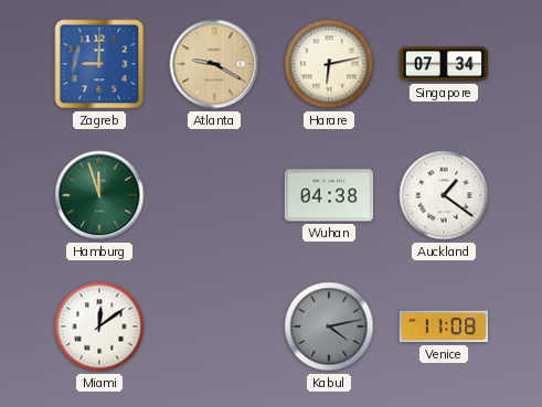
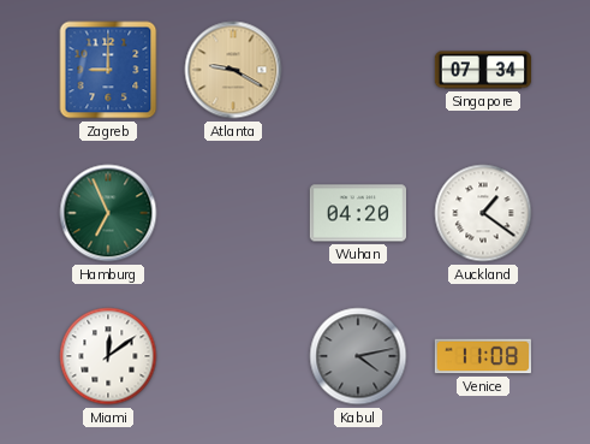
Harare: 6:13 -> none (329, 64)
Hamburg: 11:57 -> 6:56 (108, 213)
Wuhan: 04:38 -> 04:20 (357, 213)
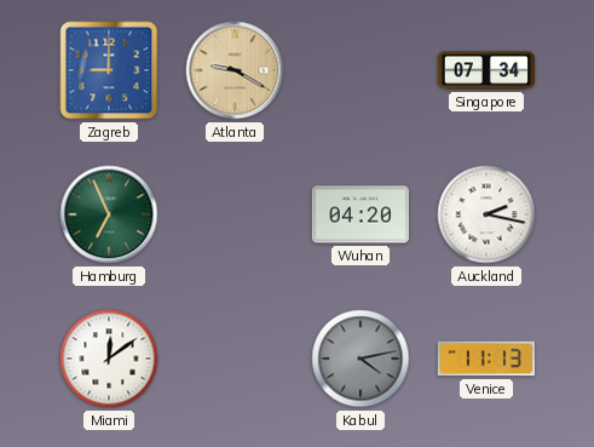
Auckland: 1:21 -> 2:17 (486, 214)
Venice: 11:08 -> 11:13 (485, 359)
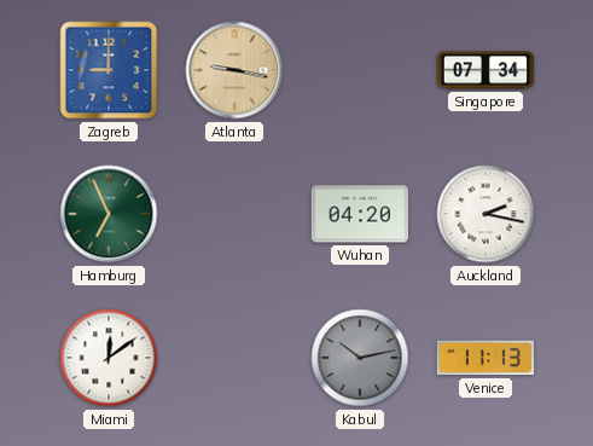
Atlanta: 9:20 -> 9:17 (234, 70)
Kabul: 4:13 -> 10:13 (360, 358)
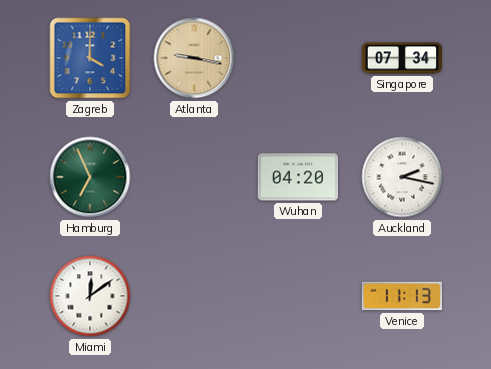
Zagreb: 9:00 -> 4:00 (90, 58)
Kabul: 10:13 -> none (360, 358)
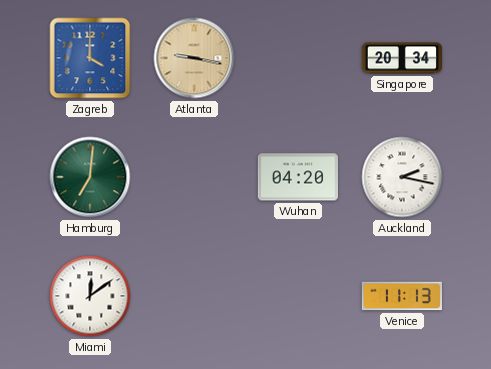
Singapore: 07:34 -> 20:34 (402, 58)
Hamburg: 6:56 -> 7:01 (90, 177)
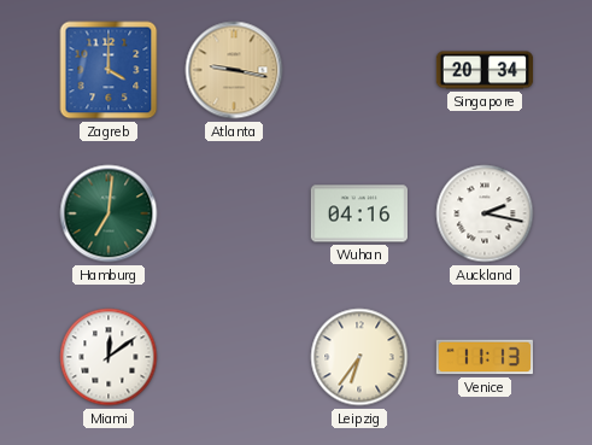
Wuhan: 04:20 -> 04:16 (358, 213)
Leipzig: none -> 6:36 (359, 357)
